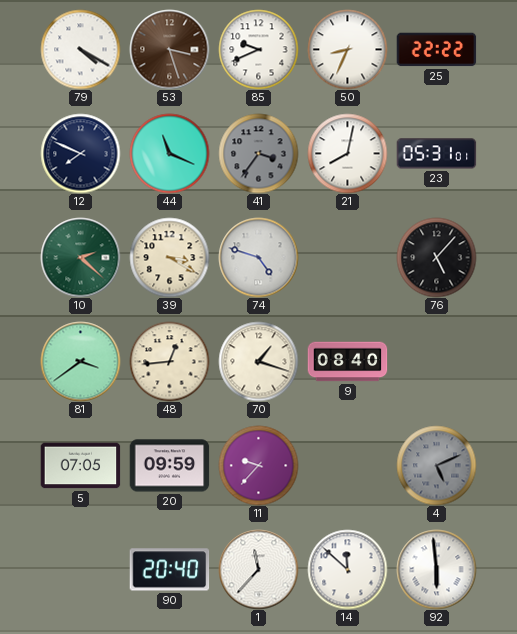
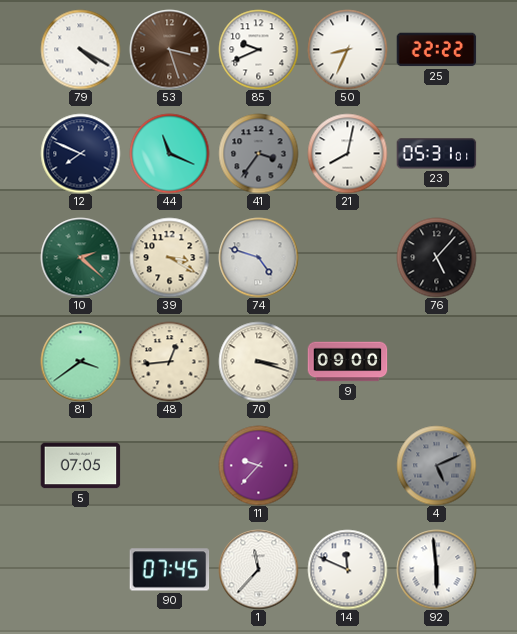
70: 1:18 -> 3:18 (258, 361)
9: 08:40 -> 09:00 (347, 362)
20: 09:59 -> none (169, 466)
90: 20:40 -> 07:45 (169, 570)
14: 11:52 -> 11:49 (347, 569)
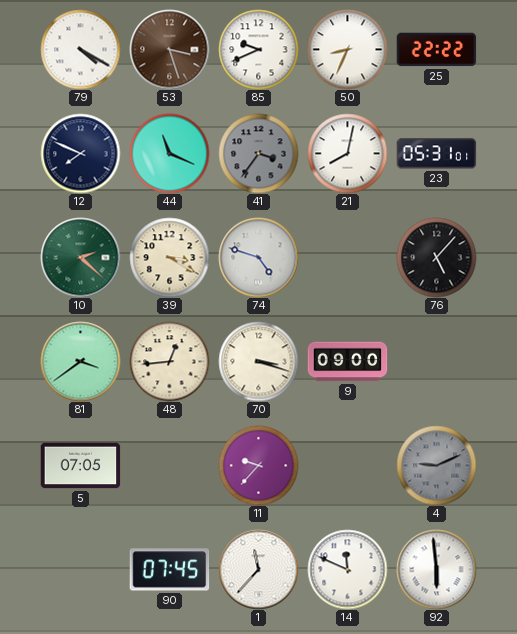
4: 5:11 -> 9:11 (436, 465)
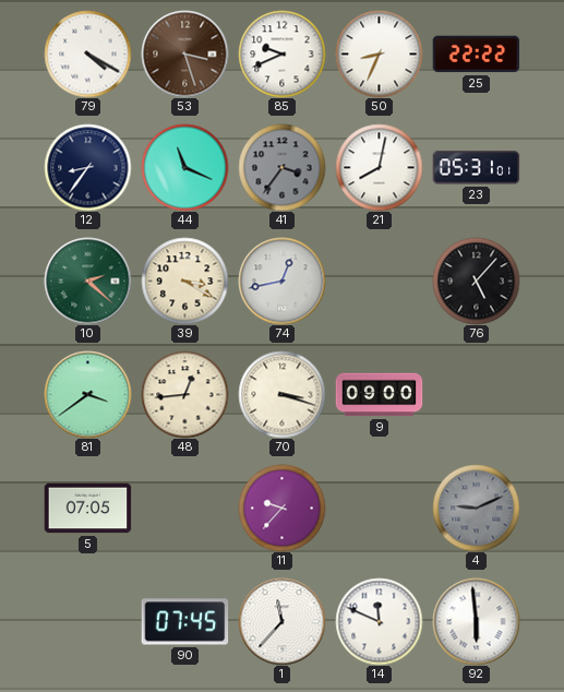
12: 7:49 -> 8:36 (87, 167)
74: 4:48 -> 12:43 (281, 281)
